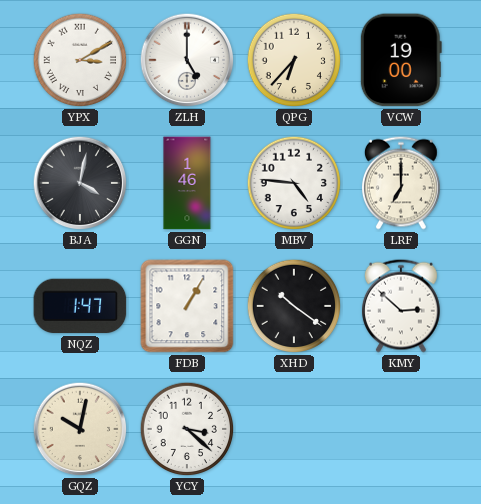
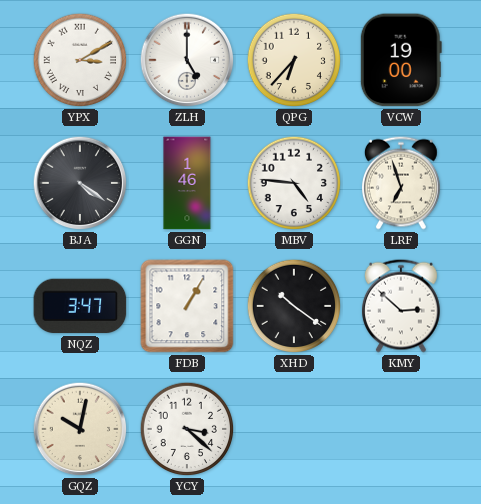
BJA: 4:02 -> 4:21 (80, 183)
LRF: 7:00 -> 6:57 (401, 183)
NQZ: 1:47 -> 3:47 (80, 306)
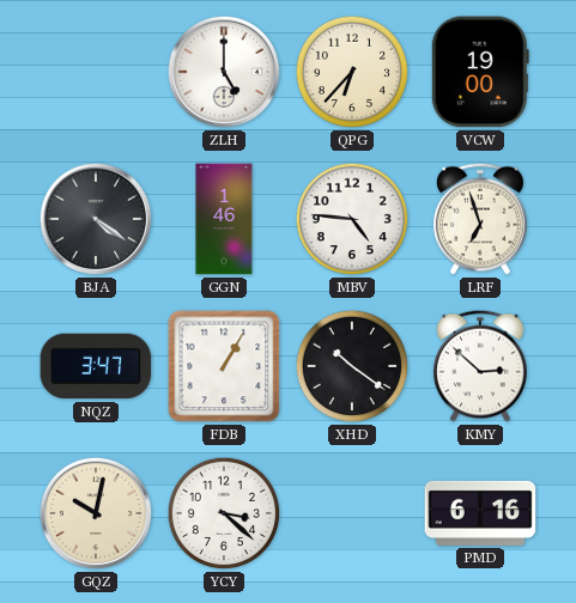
YPX: 3:10 -> none (80, 60)
PMD: none -> 6:16 (480, 513)
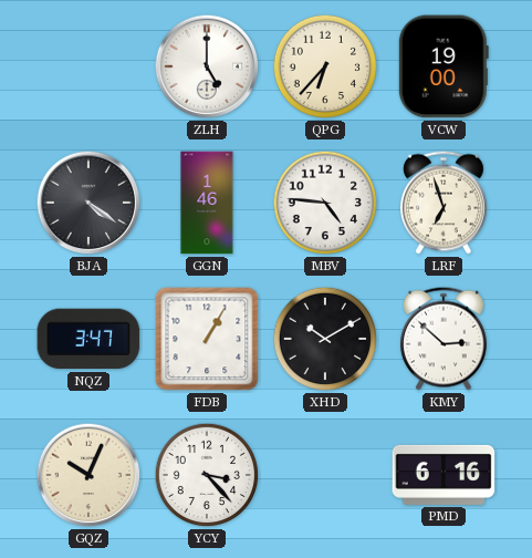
XHD: 10:21 -> 10:10 (325, 339)
GQZ: 10:02 -> 10:04 (88, 475)
YCY: 3:22 -> 3:23 (207, 475)
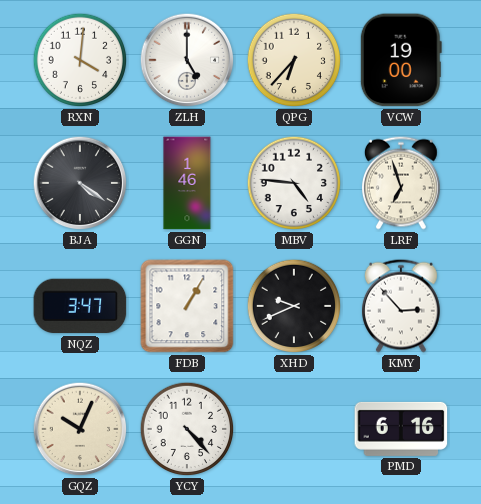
RXN: none -> 4:01 (80, 60)
XHD: 10:10 -> 9:41 (294, 306)
KMY: 2:52 -> 2:53 (401, 306)
YCY: 3:23 -> 4:23 (187, 429)
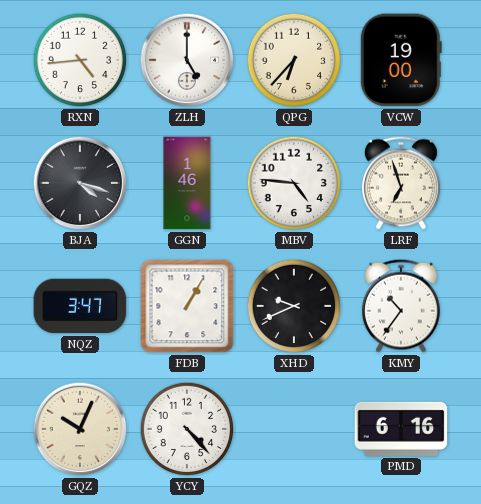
RXN: 4:01 -> 4:44 (80, 60)
BJA: 4:21 -> 4:18 (80, 183)
KMY: 2:53 -> 10:36 (401, 306)
